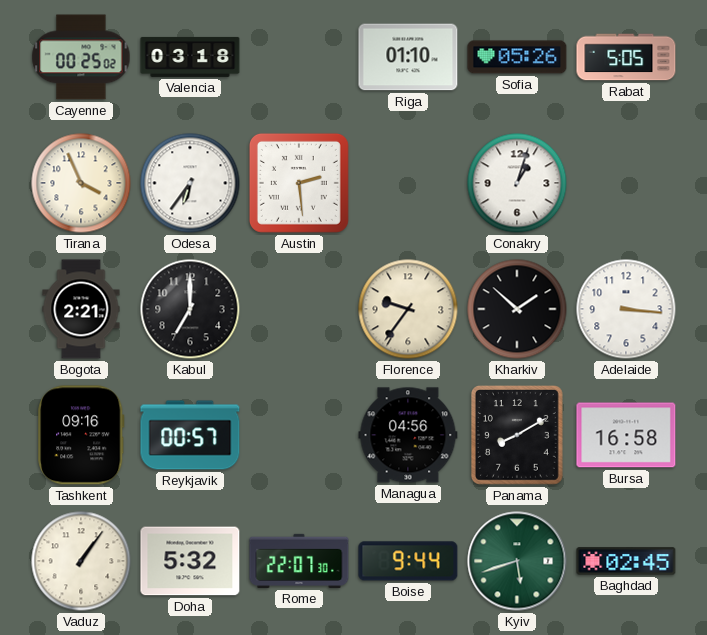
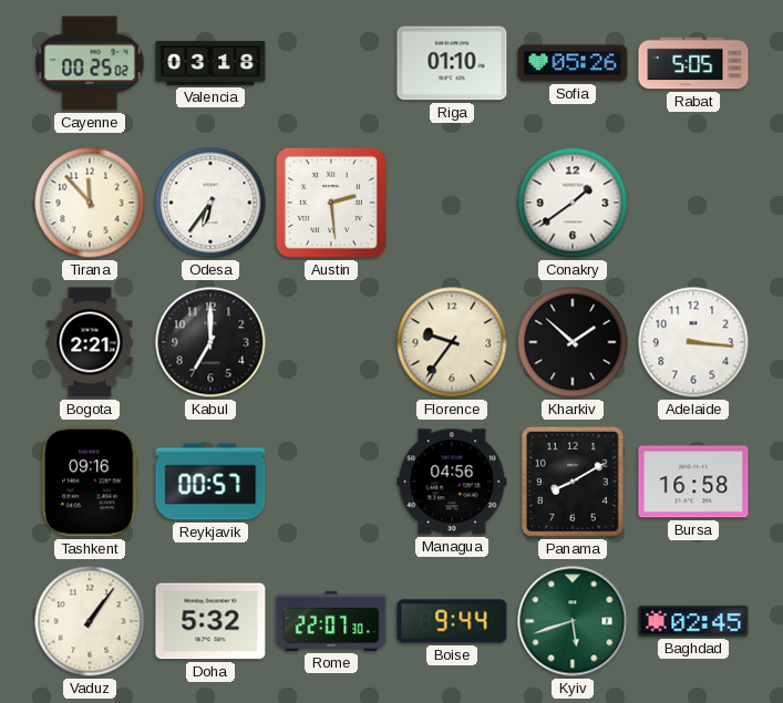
Tirana: 3:56 -> 11:53 (90, 203)
Conakry: 1:03 -> 1:39 (573, 203)
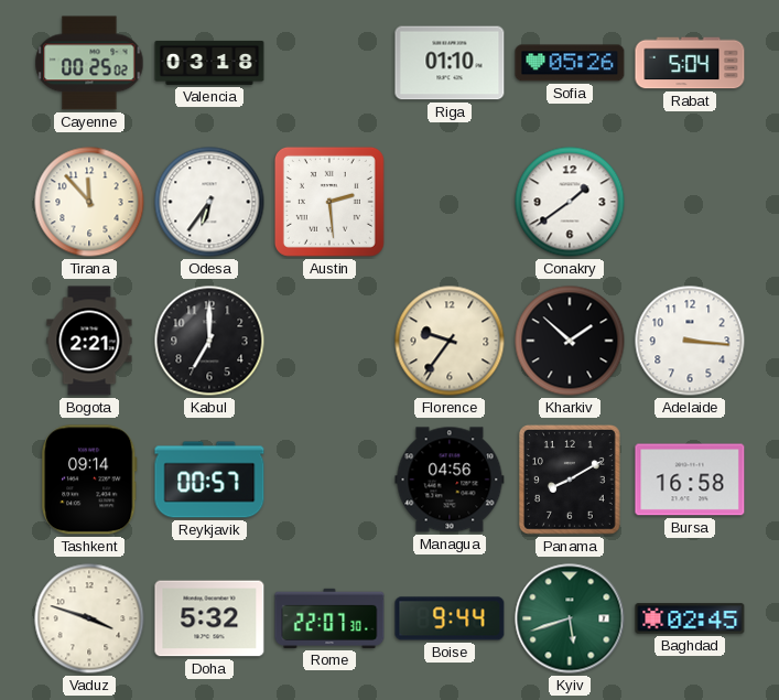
Rabat: 5:05 -> 5:04 (690, 63)
Tashkent: 09:16 -> 09:14 (89, 480)
Vaduz: 1:06 -> 3:48 (89, 618)
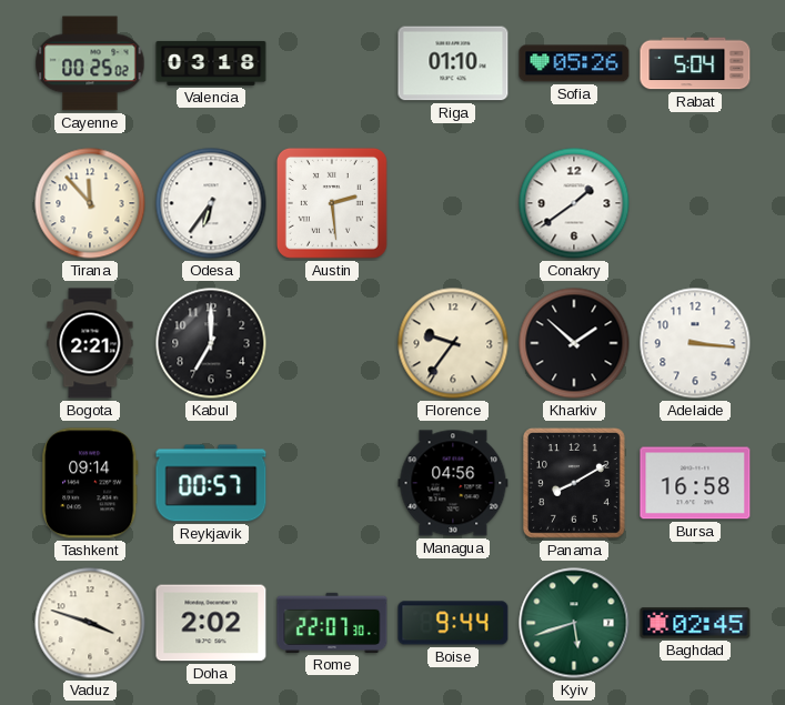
Doha: 5:32 -> 2:02 (211, 623)
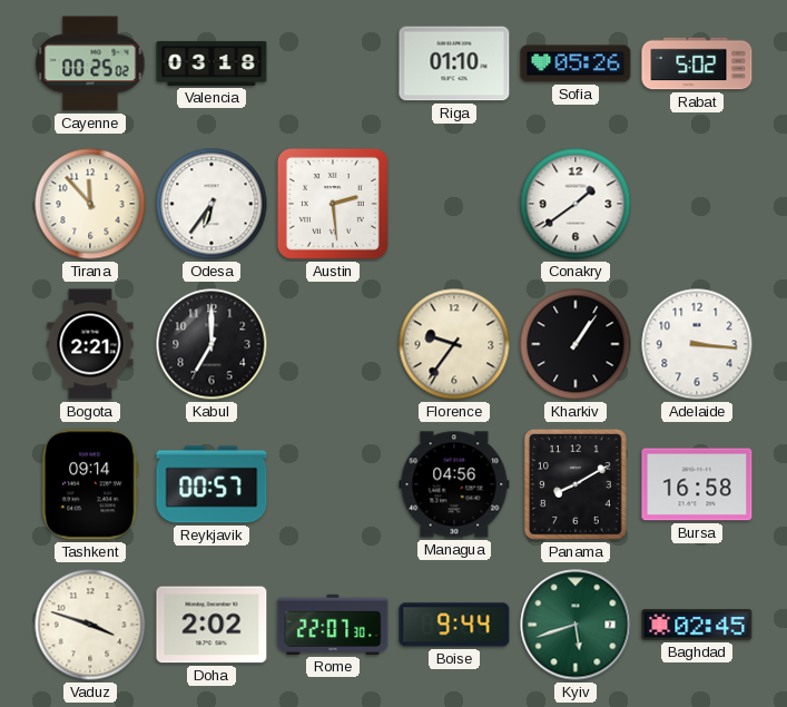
Rabat: 5:04 -> 5:02 (697, 63)
Kharkiv: 1:52 -> 1:06 (576, 344)
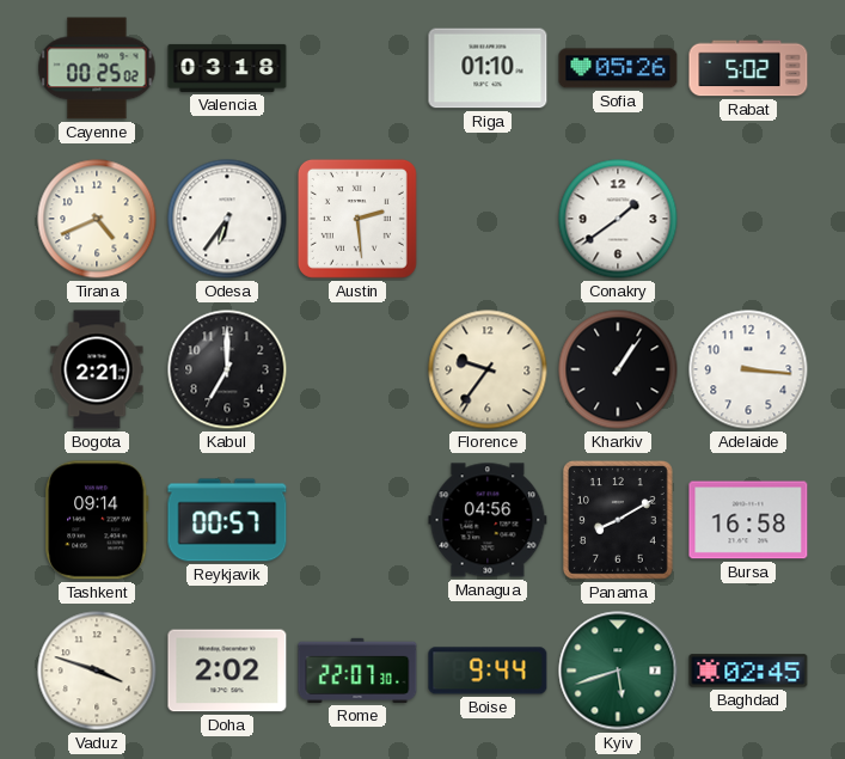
Tirana: 11:53 -> 4:41 (97, 219)
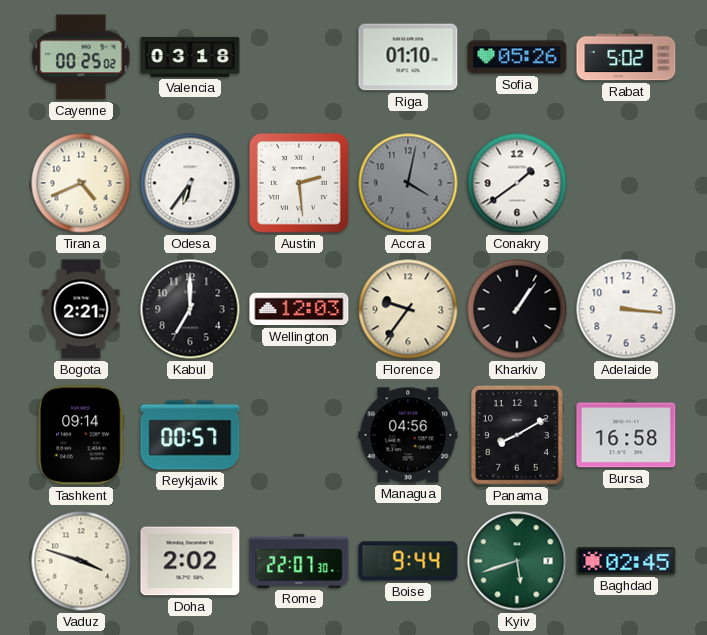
Accra: none -> 4:02 (408, 183)
Wellington: none -> 12:03 (299, 309)
